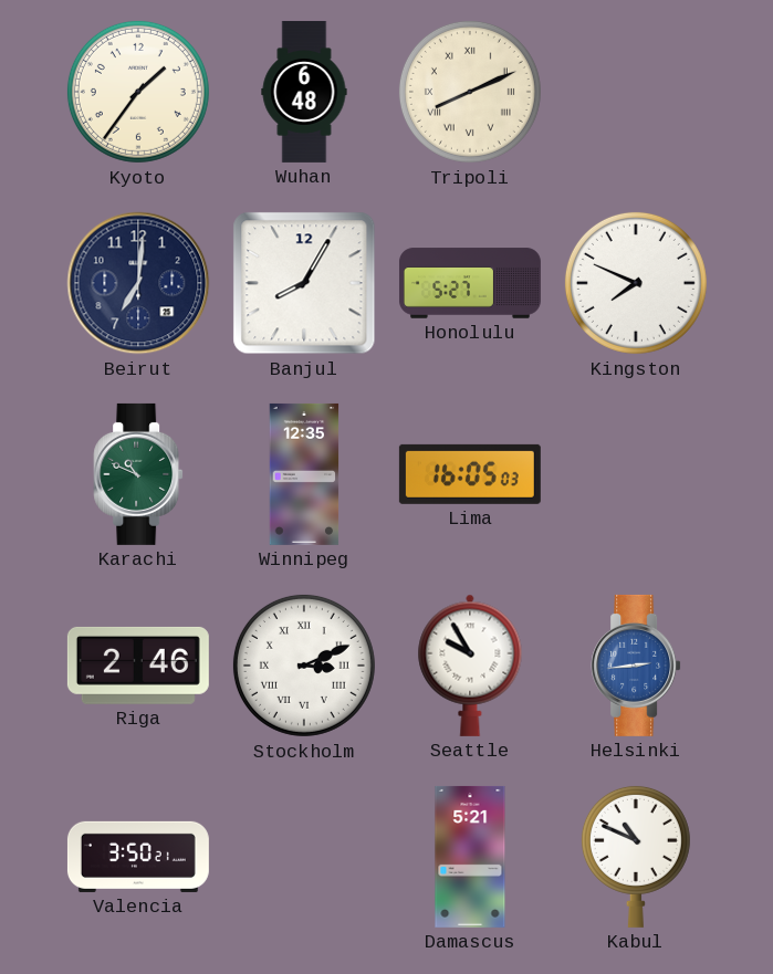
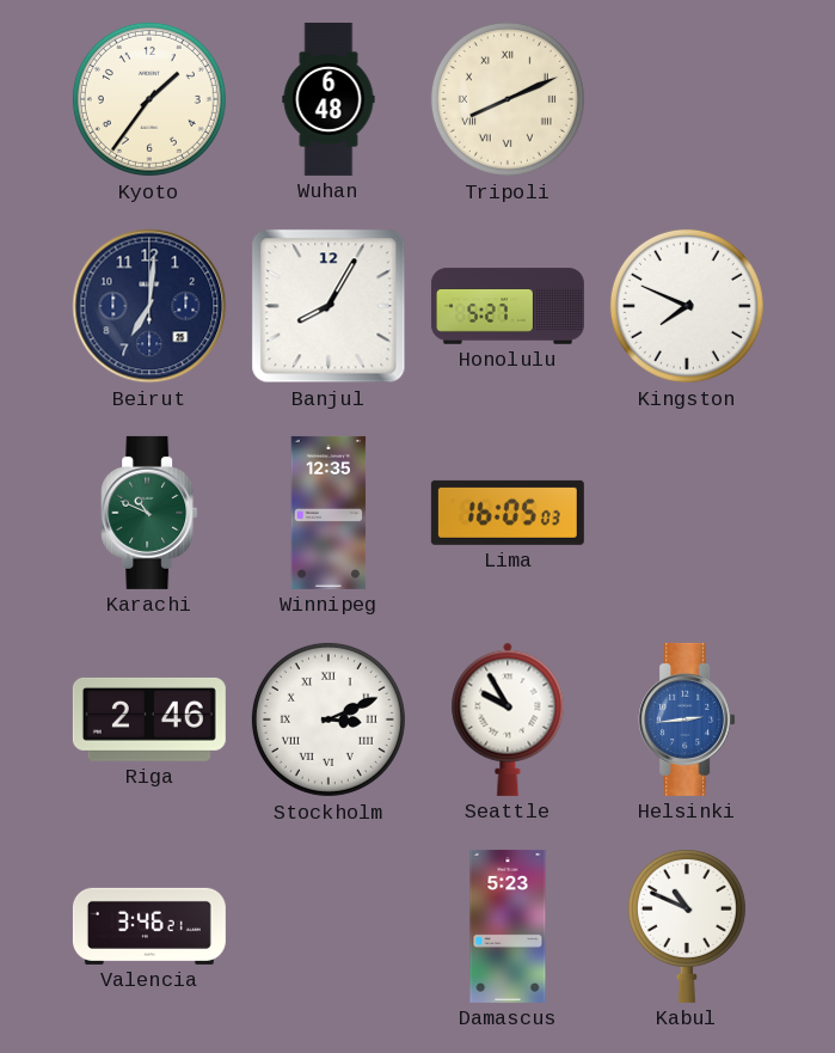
Valencia: 3:50 -> 3:46 (149, 926)
Damascus: 5:21 -> 5:23 (508, 926)
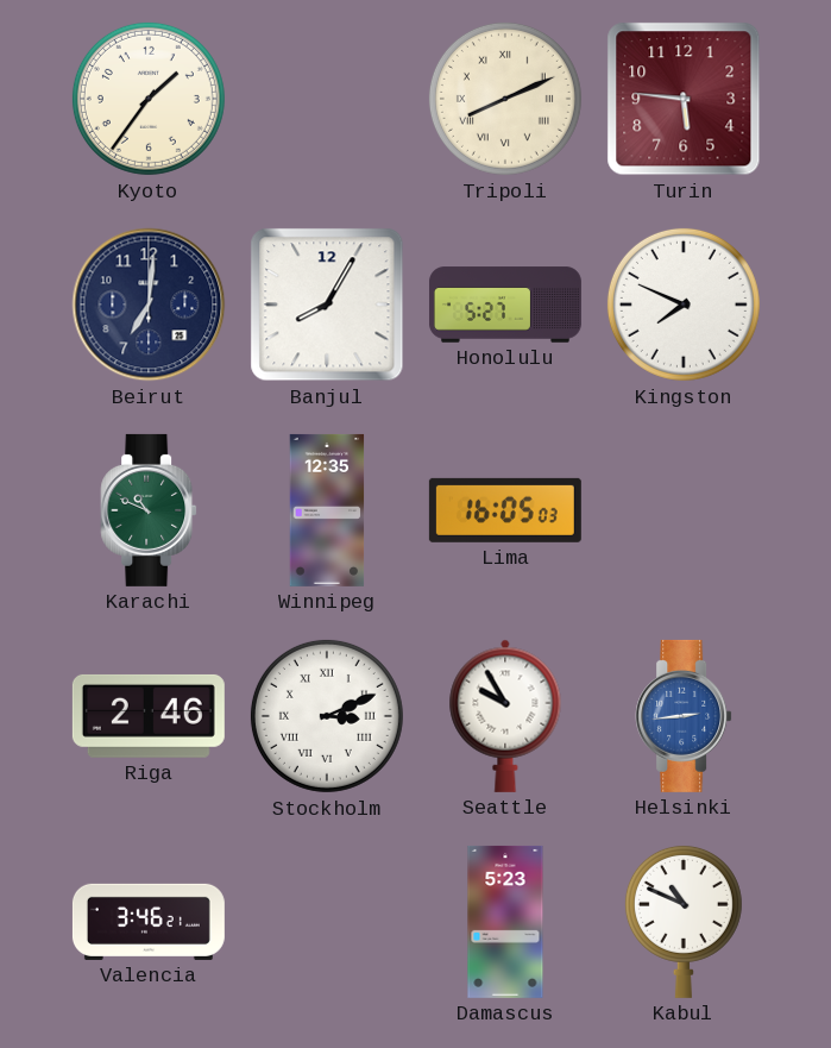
Wuhan: 6:48 -> none (329, 99)
Turin: none -> 5:46 (684, 99)
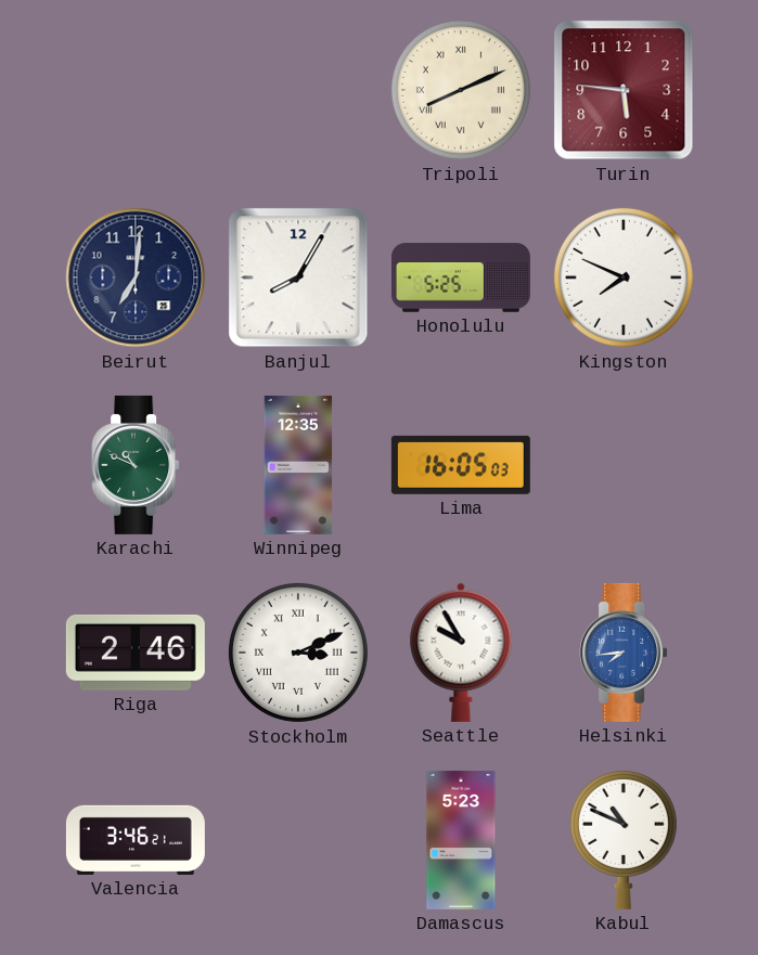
Kyoto: 1:36 -> none (149, 99)
Honolulu: 5:27 -> 5:25 (461, 278)
Helsinki: 2:44 -> 7:44 (624, 653)
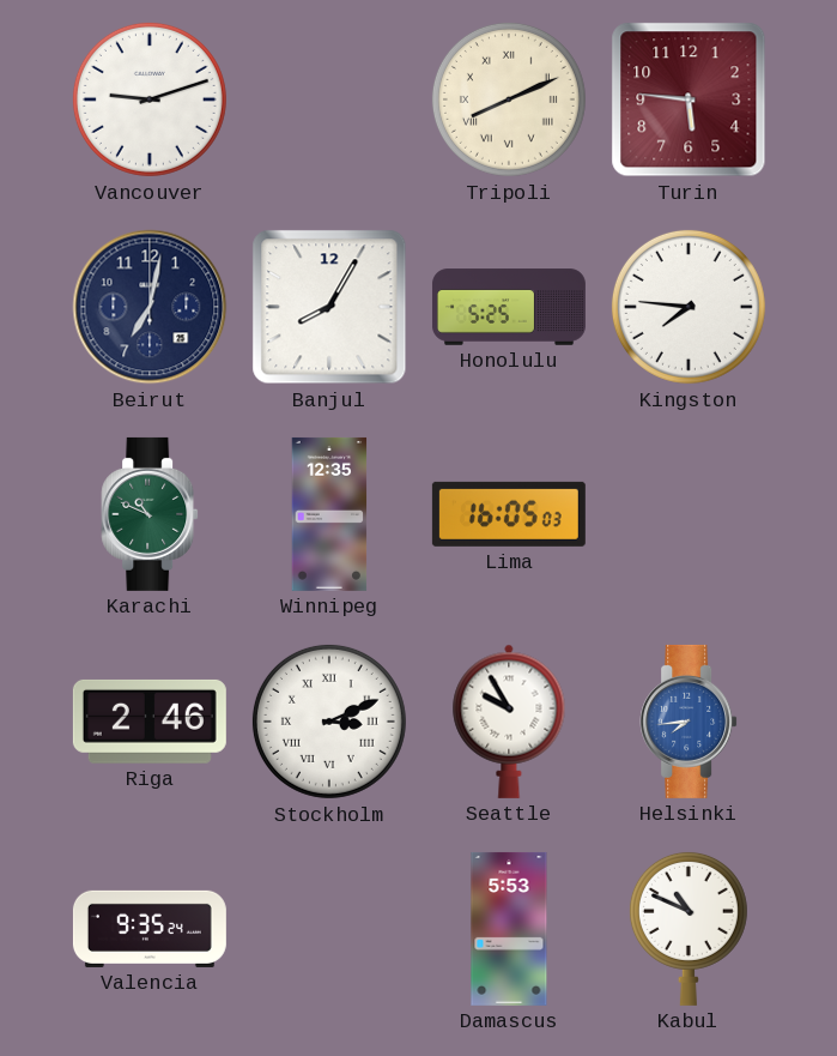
Vancouver: none -> 9:12 (150, 99)
Beirut: 7:01 -> 7:02 (150, 307)
Kingston: 7:49 -> 7:46 (689, 307)
Valencia: 3:46 -> 9:35 (150, 929)
Damascus: 5:23 -> 5:53 (509, 929)
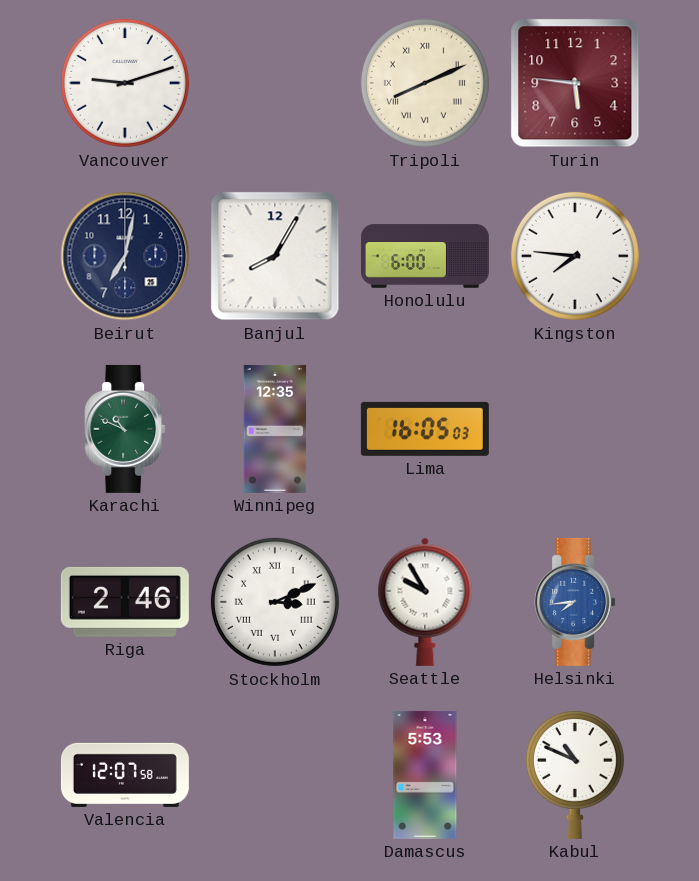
Honolulu: 5:25 -> 6:00 (425, 256)
Valencia: 9:35 -> 12:07 (125, 775)
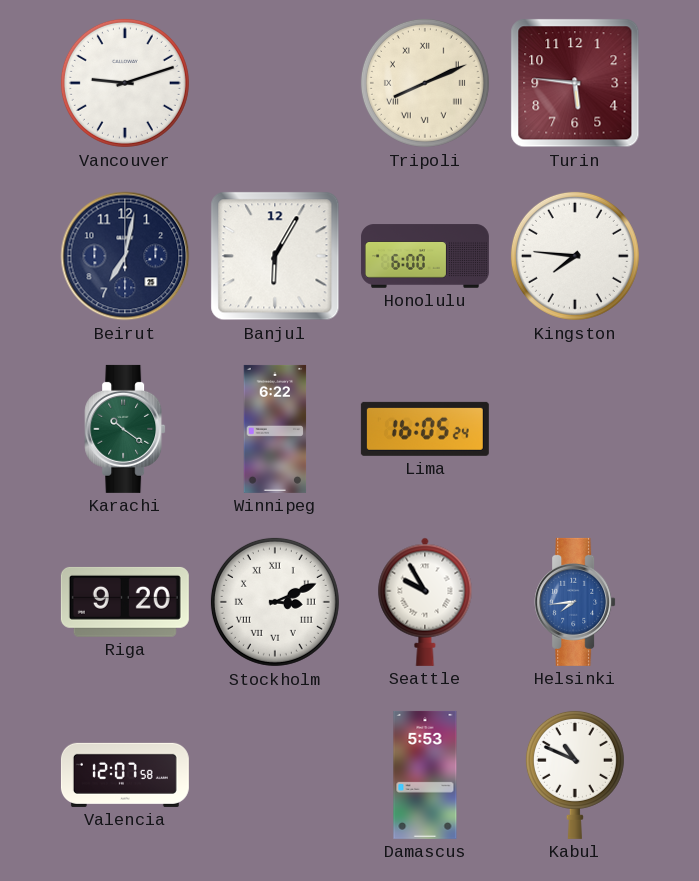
Banjul: 8:05 -> 6:05 (275, 256)
Karachi: 10:49 -> 10:21 (125, 429)
Winnipeg: 12:35 -> 6:22 (275, 429)
Lima: 16:05:03 -> 16:05:24 (425, 429)
Riga: 2:46 -> 9:20 (125, 602)
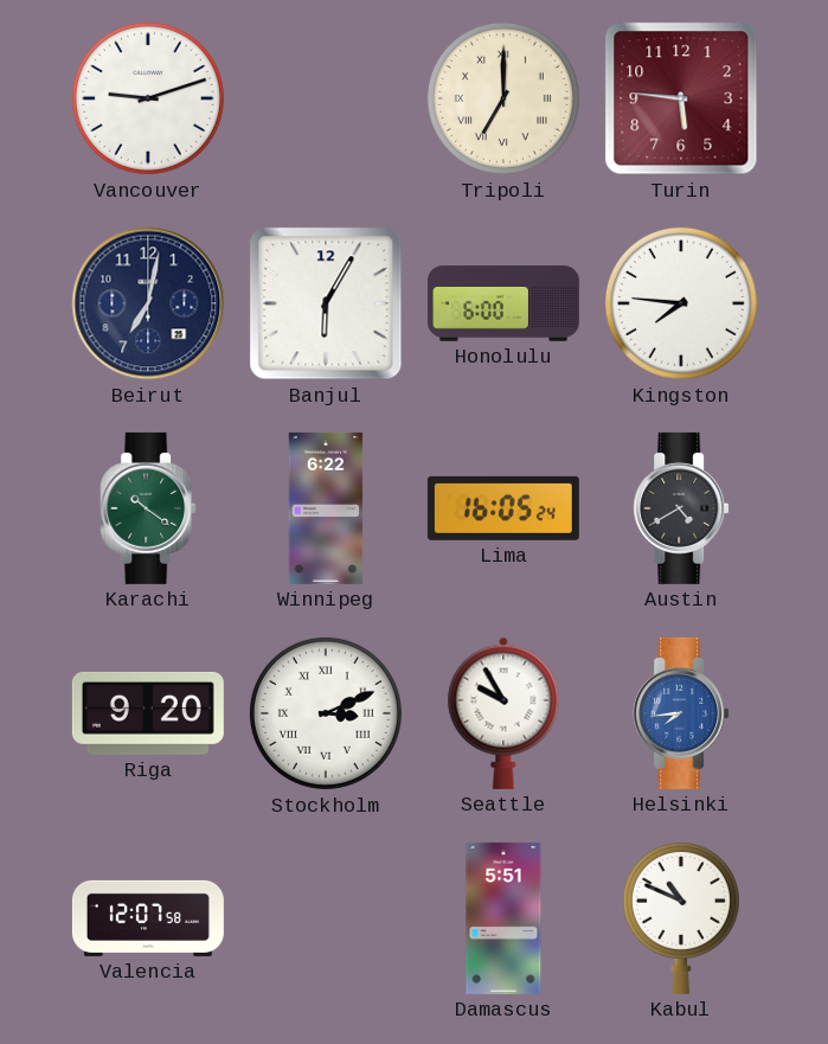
Tripoli: 8:11 -> 7:00 (503, 98)
Austin: none -> 4:40 (681, 508)
Damascus: 5:53 -> 5:51 (503, 918)
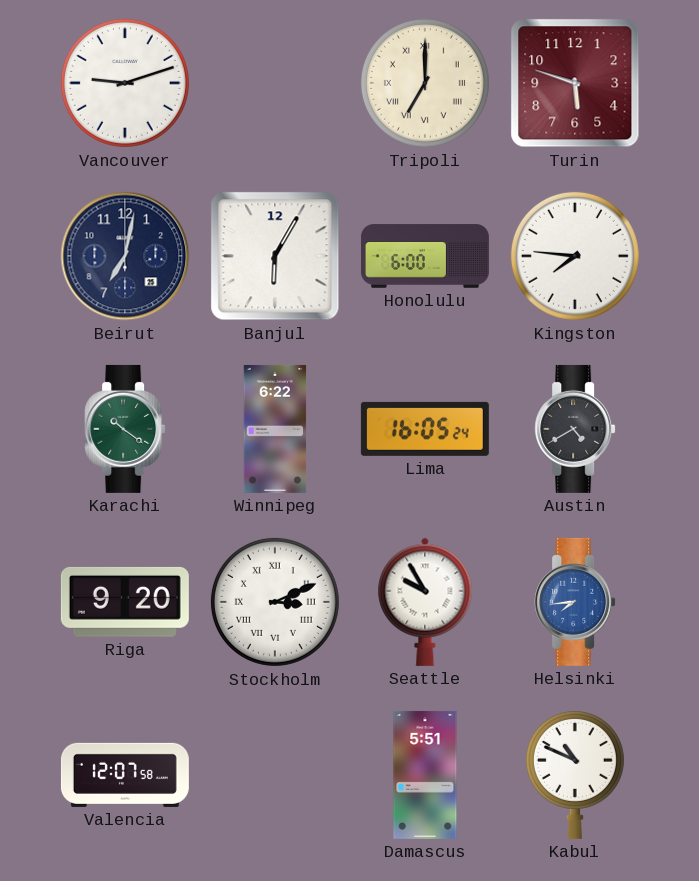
Turin: 5:46 -> 5:48 (575, 83)
